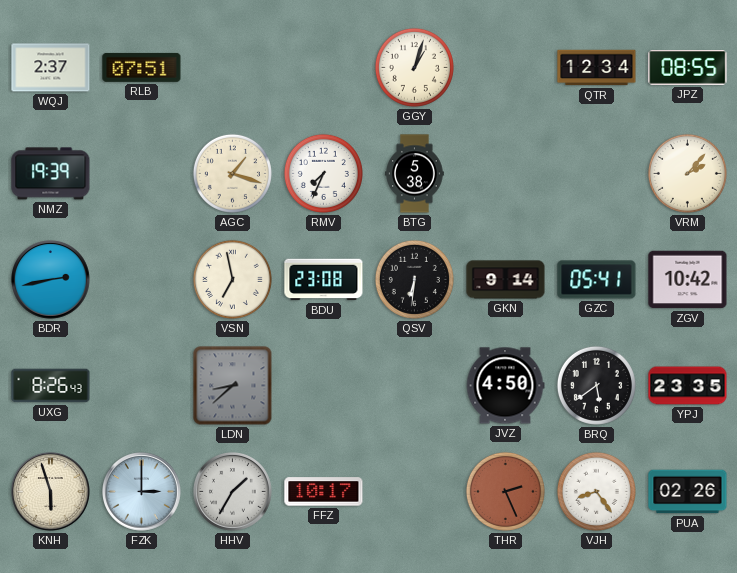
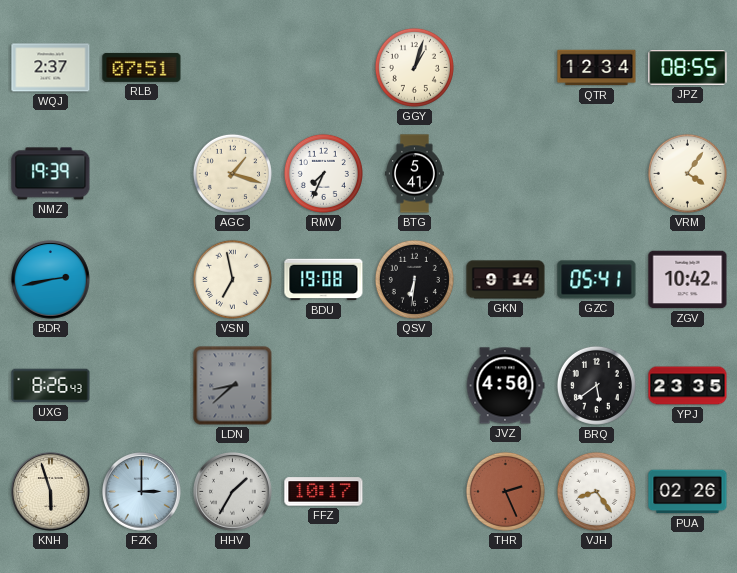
BTG: 5:38 -> 5:41 (415, 174)
VRM: 2:07 -> 4:06 (687, 173)
BDU: 23:08 -> 19:08 (324, 280)
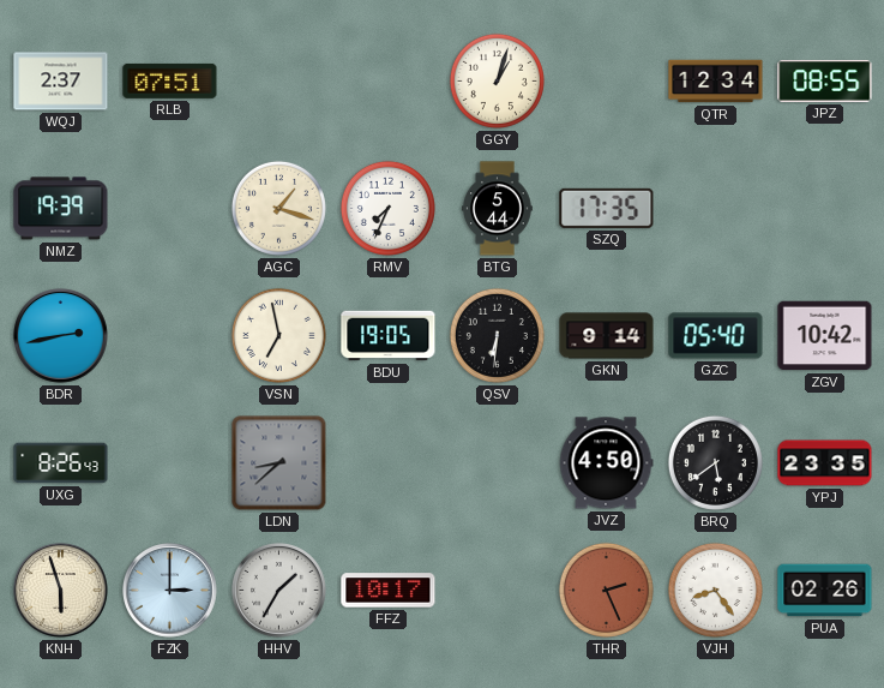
BTG: 5:41 -> 5:44 (498, 209)
SZQ: none -> 17:35 (607, 208)
VRM: 4:06 -> none (687, 173)
BDU: 19:08 -> 19:05 (389, 336)
GZC: 05:41 -> 05:40 (716, 336)
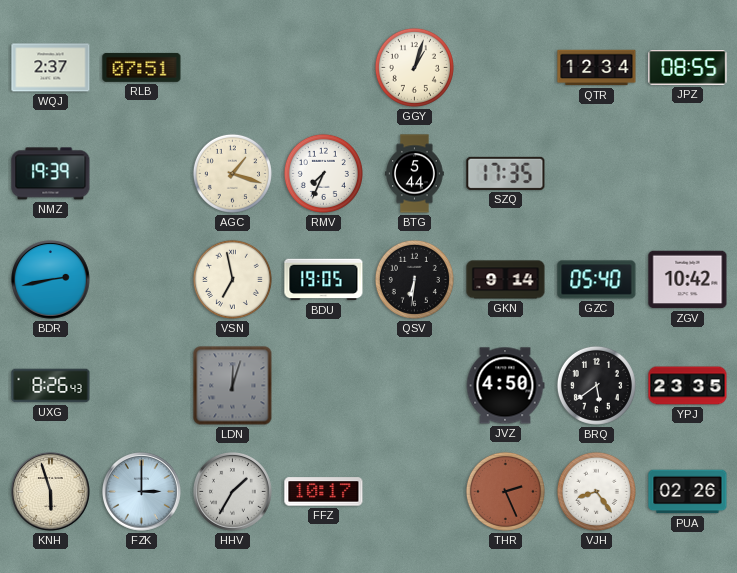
LDN: 8:38 -> 12:03 (233, 386)
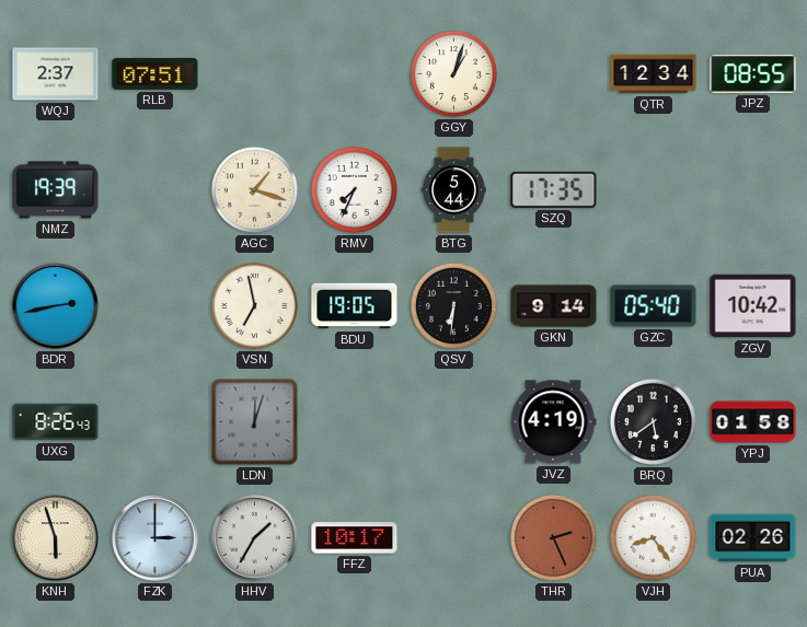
JVZ: 4:50 -> 4:19 (553, 422)
YPJ: 23:35 -> 01:58 (753, 422)
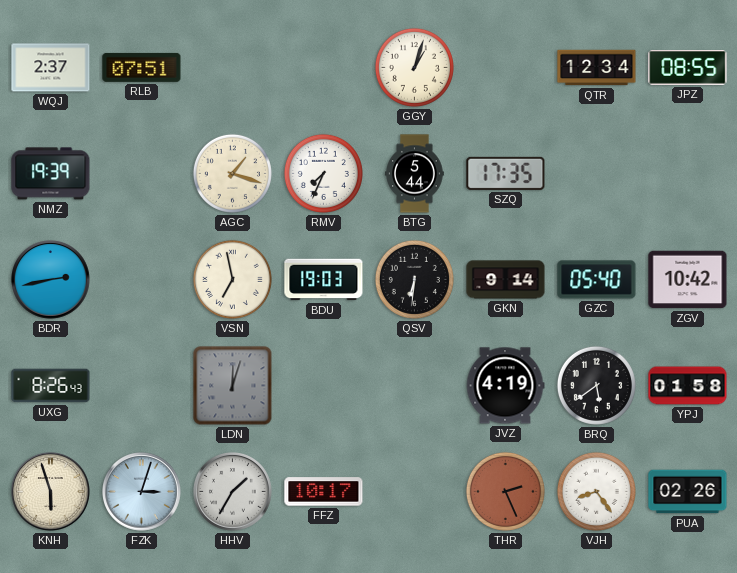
BDU: 19:05 -> 19:03 (324, 280)
FZK: 3:00 -> 3:03 (142, 492)
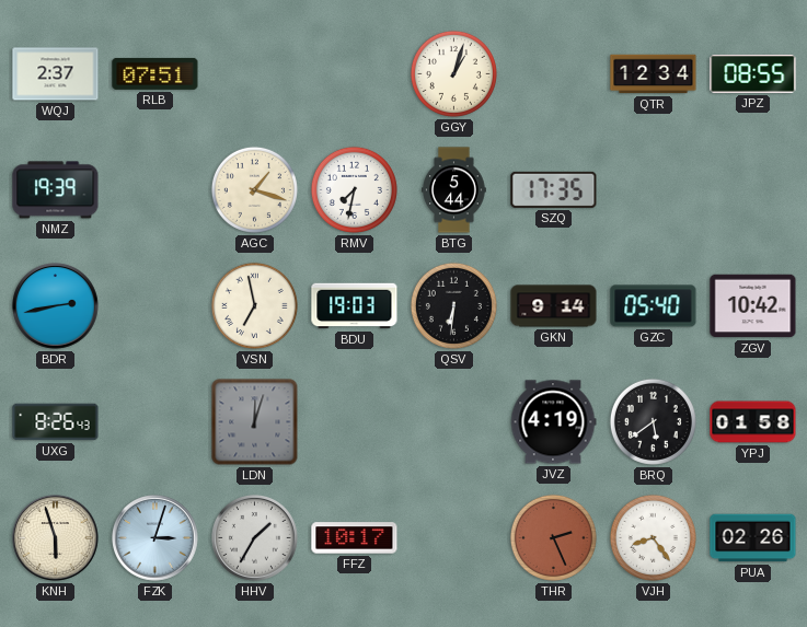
RMV: 7:34 -> 7:32 (354, 189)
